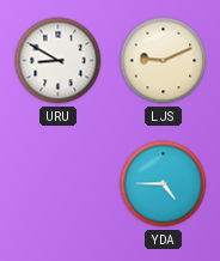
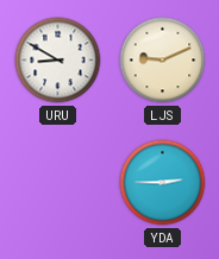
YDA: 4:45 -> 2:45 (163, 183)
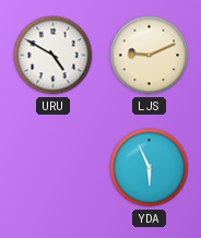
URU: 8:50 -> 4:50 (54, 56)
YDA: 2:45 -> 5:56 (150, 168)
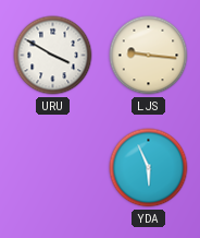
URU: 4:50 -> 3:50 (53, 56)
LJS: 9:11 -> 9:16 (149, 56)
